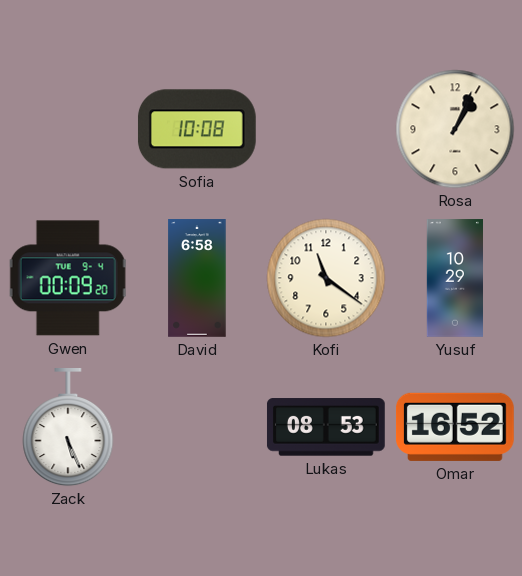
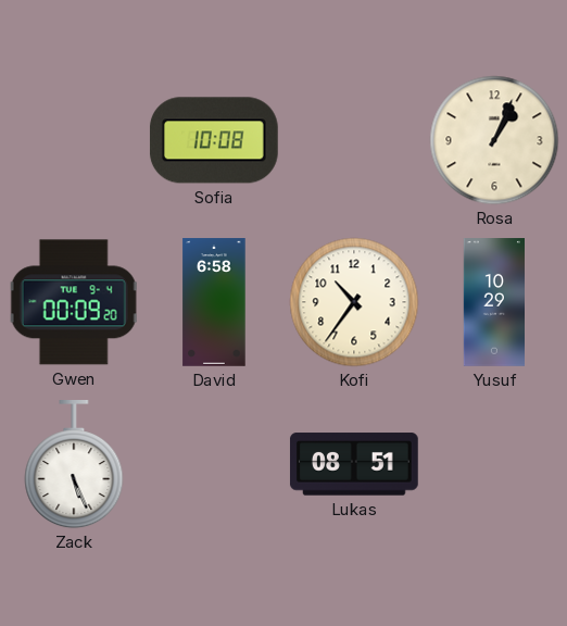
Kofi: 11:21 -> 10:36 (354, 302)
Lukas: 08:53 -> 08:51 (354, 464)
Omar: 16:52 -> none (455, 427)
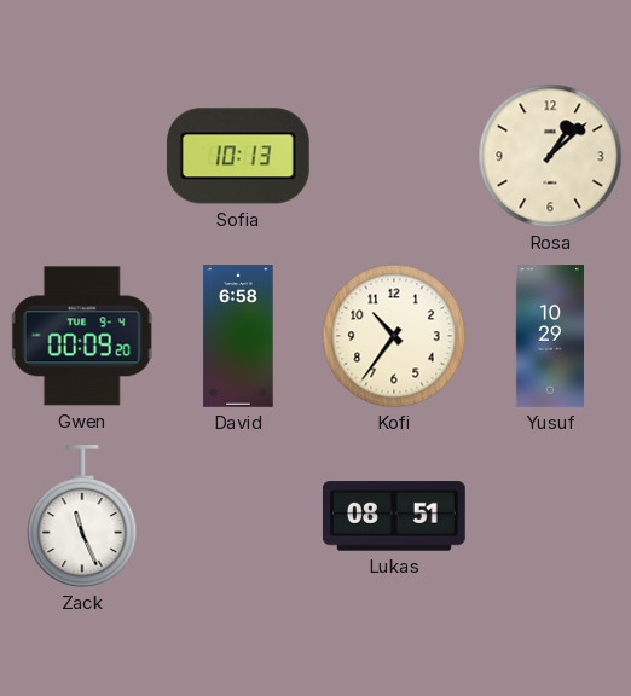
Sofia: 10:08 -> 10:13 (238, 156)
Rosa: 1:04 -> 1:08 (550, 156)
Zack: 5:26 -> 11:26 (82, 517)
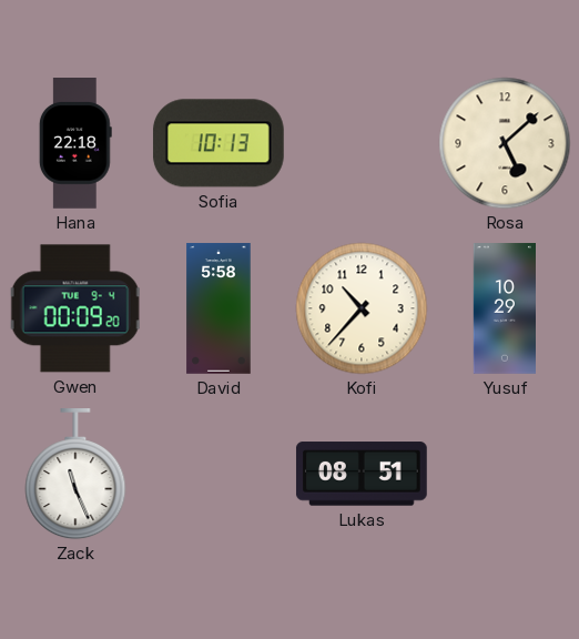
Hana: none -> 22:18 (75, 144)
Rosa: 1:08 -> 5:08 (505, 143)
David: 6:58 -> 5:58 (219, 308)
Kofi: 10:36 -> 10:37 (362, 308)
